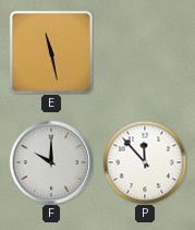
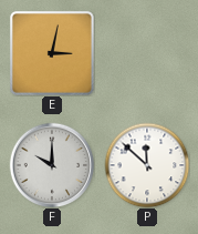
E: 11:28 -> 3:02 (52, 53)
P: 11:53 -> 11:52 (147, 165)
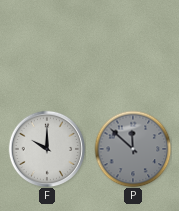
E: 3:02 -> none (52, 53)
P dial: white -> grey (133, 149)
